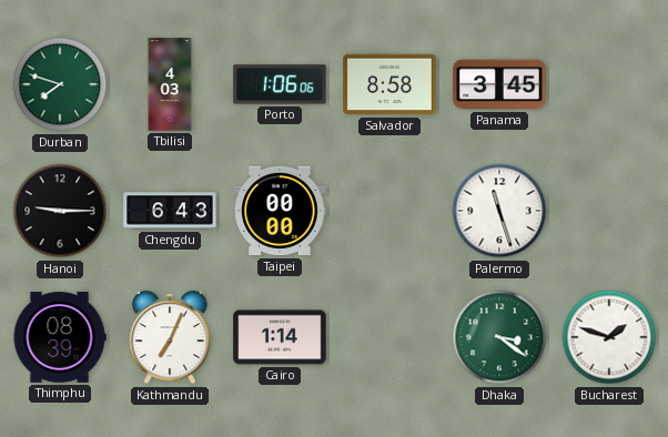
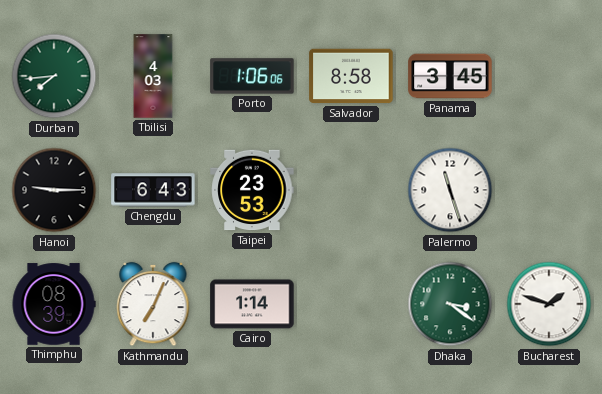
Durban: 7:48 -> 7:44 (54, 76)
Taipei: 00:00 -> 23:53 (252, 190)
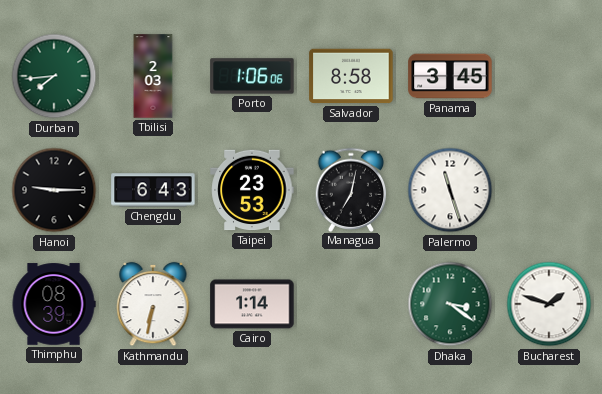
Tbilisi: 4:03 -> 2:03 (153, 76)
Managua: none -> 7:02 (351, 189)
Kathmandu: 7:04 -> 6:32 (153, 304)
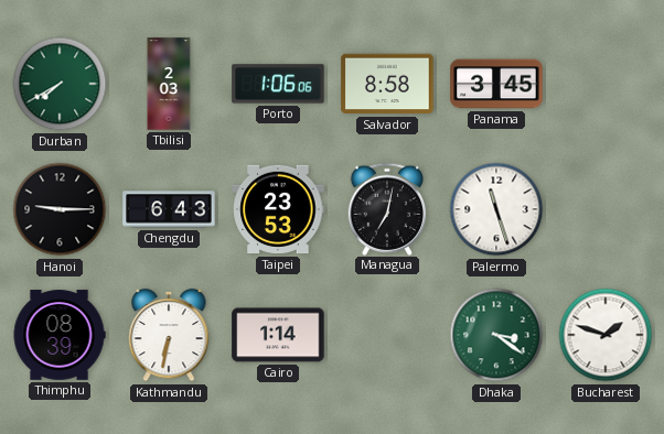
Durban: 7:44 -> 7:40 (60, 84)
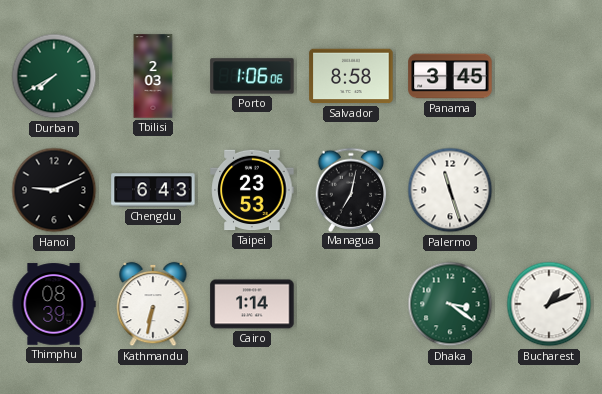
Hanoi: 9:15 -> 9:11 (54, 190)
Bucharest: 1:48 -> 1:11 (549, 304)
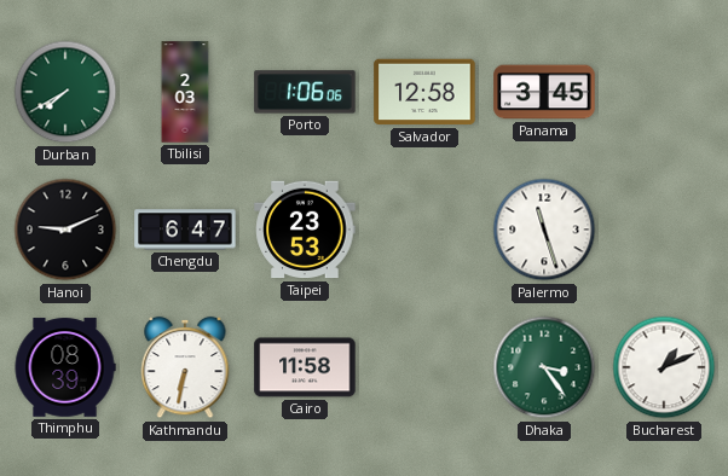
Salvador: 8:58 -> 12:58 (424, 92)
Chengdu: 6:43 -> 6:47 (185, 230)
Managua: 7:02 -> none (351, 189)
Cairo: 1:14 -> 11:58 (305, 367)
Dhaka: 3:21 -> 3:24 (544, 367)
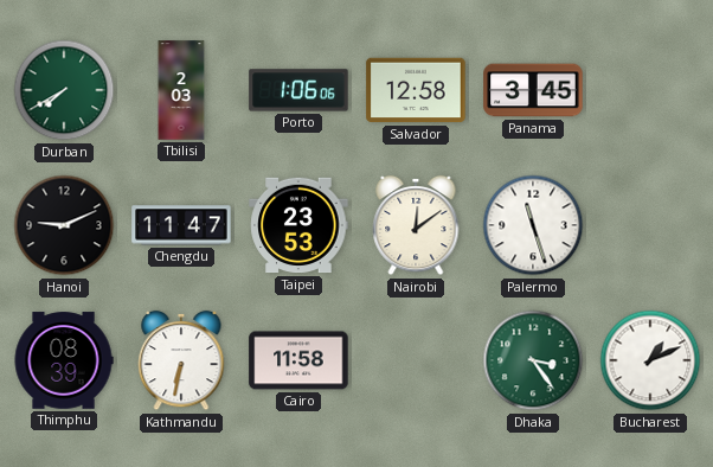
Chengdu: 6:47 -> 11:47 (181, 225)
Nairobi: none -> 12:09 (416, 225)
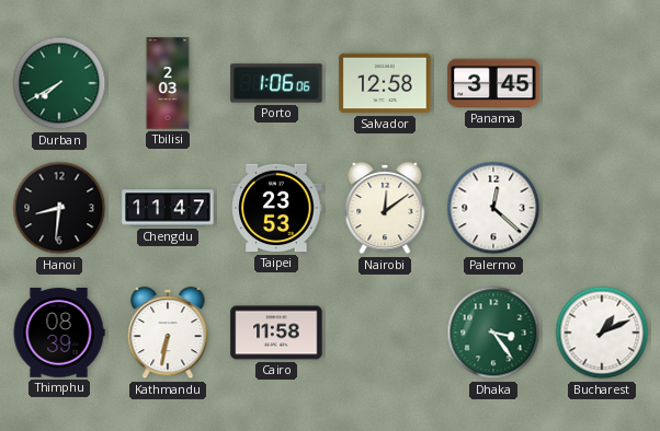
Hanoi: 9:11 -> 8:31 (59, 208)
Palermo: 11:27 -> 12:22 (493, 208)
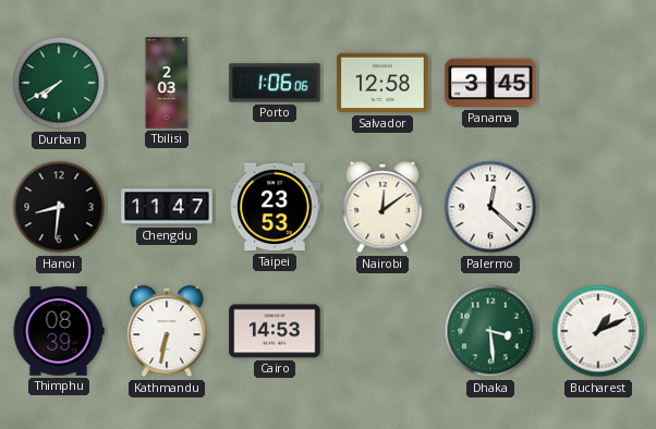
Cairo: 11:58 -> 14:53 (275, 331)
Dhaka: 3:24 -> 3:29 (490, 331)
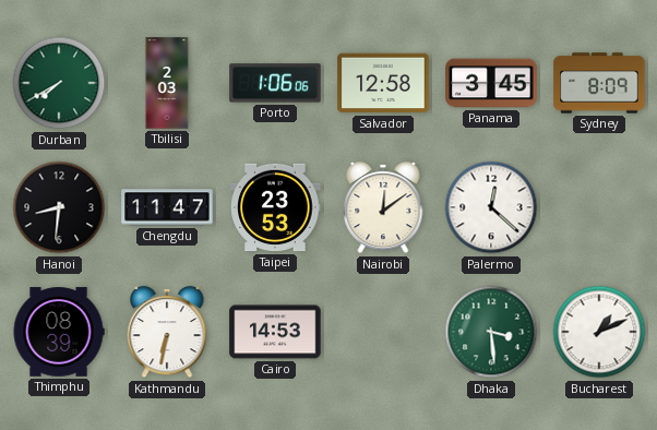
Sydney: none -> 8:09 (599, 83)
